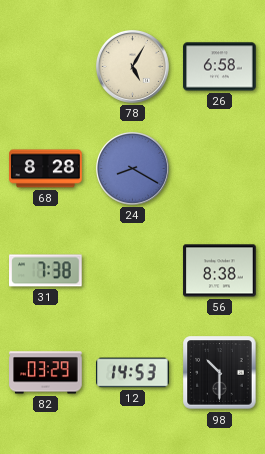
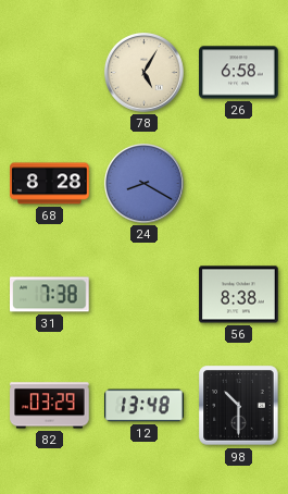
12: 14:53 -> 13:48 (145, 406)
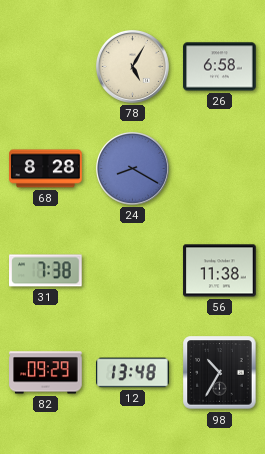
56: 8:38 -> 11:38 (220, 271)
82: 03:29 -> 09:29 (46, 373)
98: 10:30 -> 10:35 (220, 373)
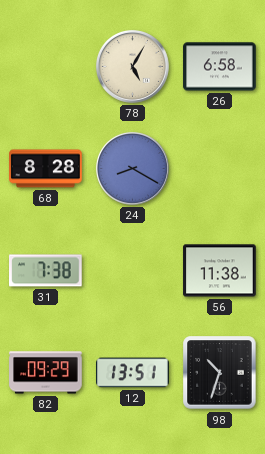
12: 13:48 -> 13:51 (133, 373)
98: 10:35 -> 10:33 (220, 373)
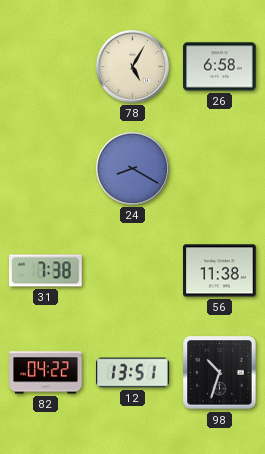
68: 8:28 -> none (46, 169)
82: 09:29 -> 04:22 (46, 373)
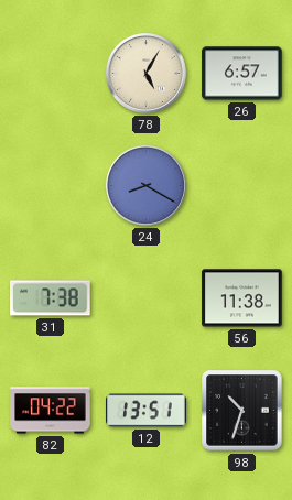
26: 6:58 -> 6:57 (242, 74)
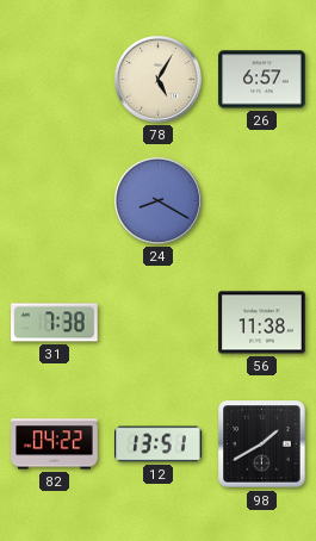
98: 10:33 -> 1:40 (262, 444)
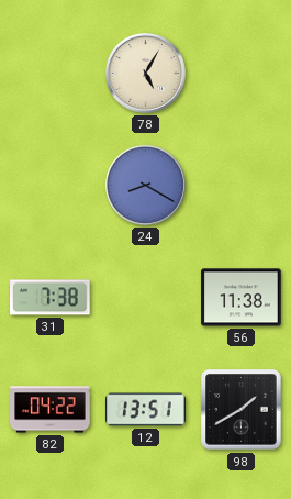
26: 6:57 -> none (262, 80)
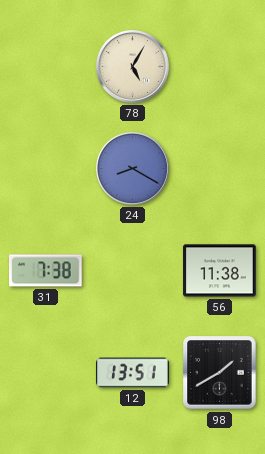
82: 04:22 -> none (51, 410)
